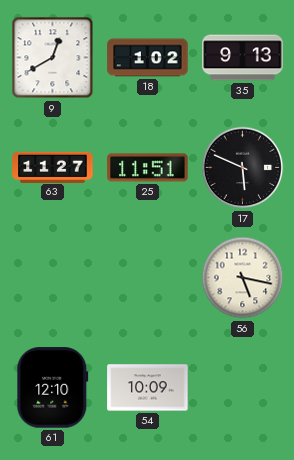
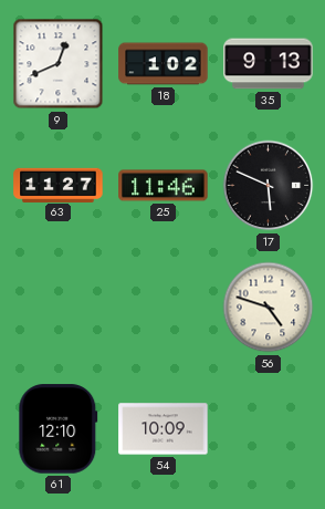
9: 12:40 -> 12:41 (59, 64)
25: 11:51 -> 11:46 (164, 186)
56: 5:17 -> 4:48 (269, 308)
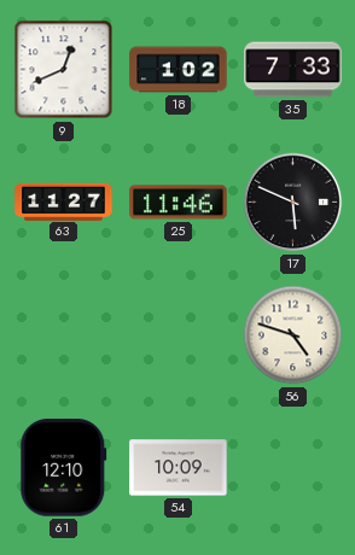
35: 9:13 -> 7:33 (293, 70)
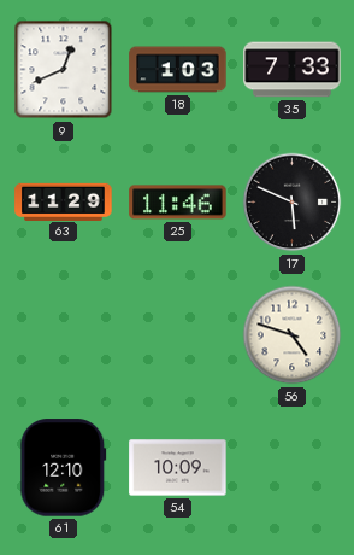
18: 1:02 -> 1:03 (178, 70)
63: 11:27 -> 11:29 (64, 201)
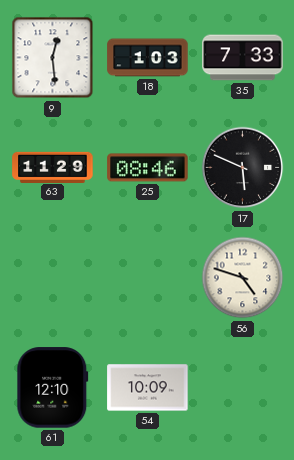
9: 12:41 -> 12:29 (53, 58)
25: 11:46 -> 08:46 (148, 168)
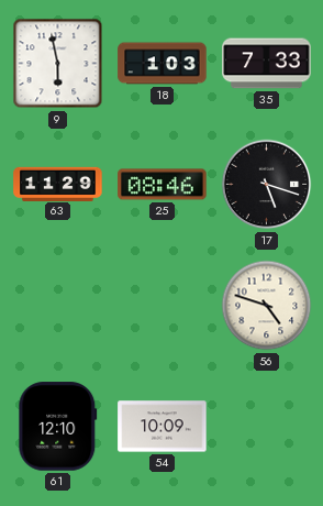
9: 12:29 -> 5:58 (58, 64)
17: 5:49 -> 5:18 (267, 185)
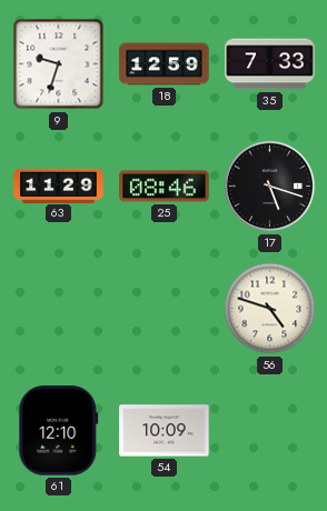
9: 5:58 -> 9:33 (59, 64)
18: 1:03 -> 12:59 (165, 64)
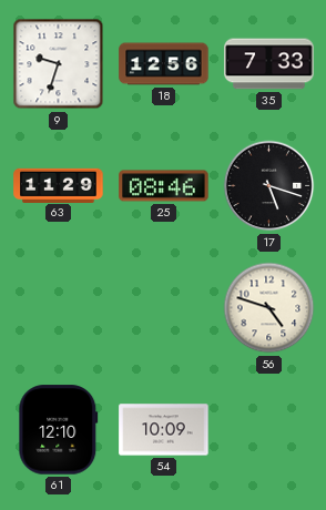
18: 12:59 -> 12:56 (164, 64)
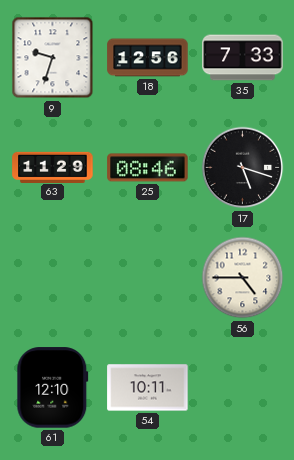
56: 4:48 -> 4:45 (243, 278)
54: 10:09 -> 10:11 (148, 388)
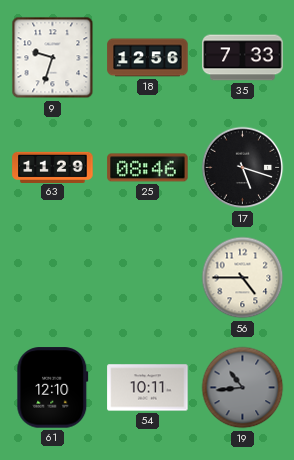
19: none -> 10:44 (243, 388)
